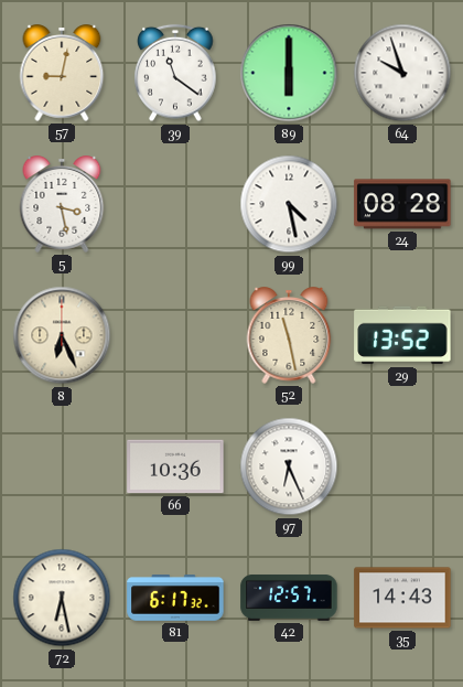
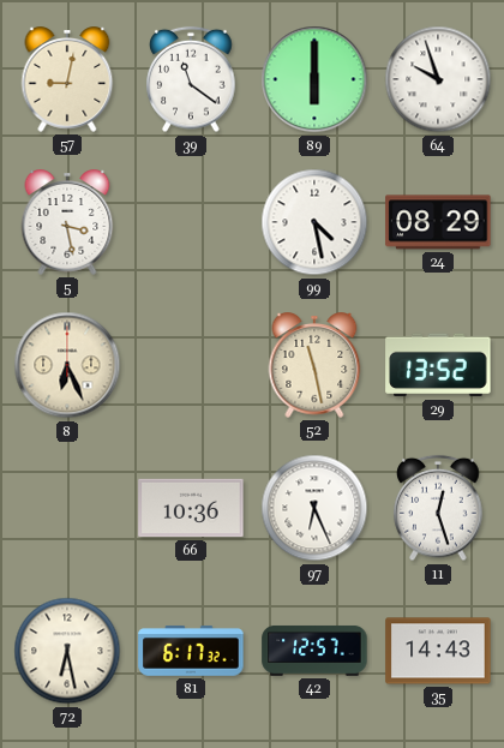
24: 08:28 -> 08:29 (438, 222)
11: none -> 12:27 (438, 508)
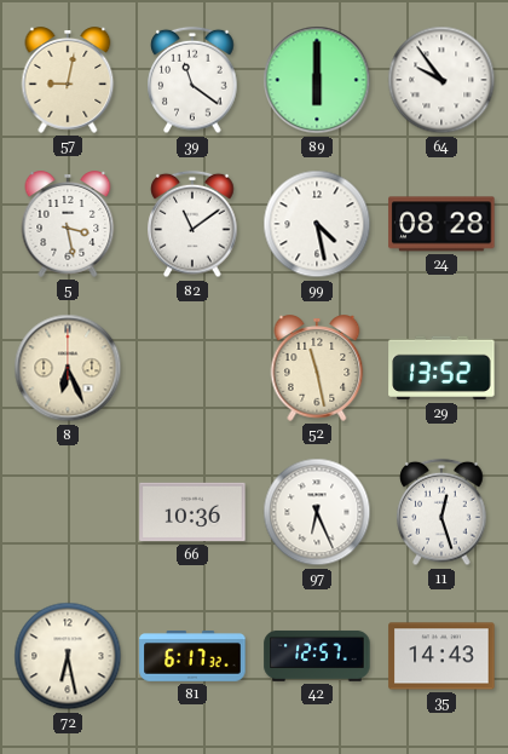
64: 9:57 -> 9:54 (441, 80)
82: none -> 11:09 (192, 224)
24: 08:29 -> 08:28 (441, 224)
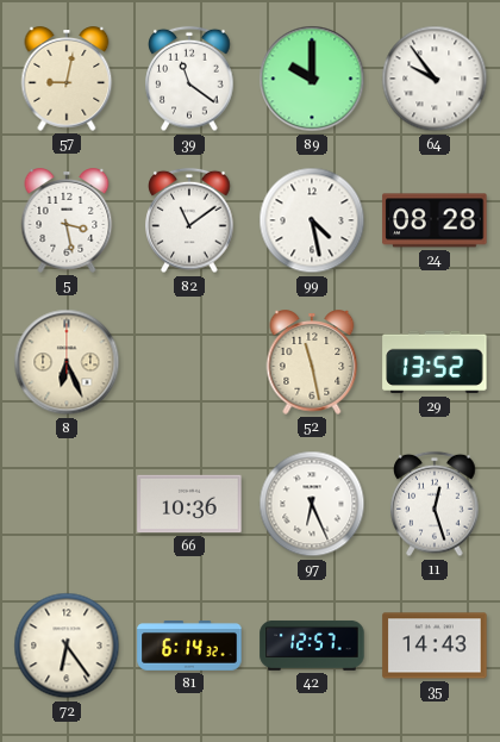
89: 6:00 -> 10:00 (312, 79)
72: 6:28 -> 6:24 (67, 646)
81: 6:17 -> 6:14 (189, 646)
